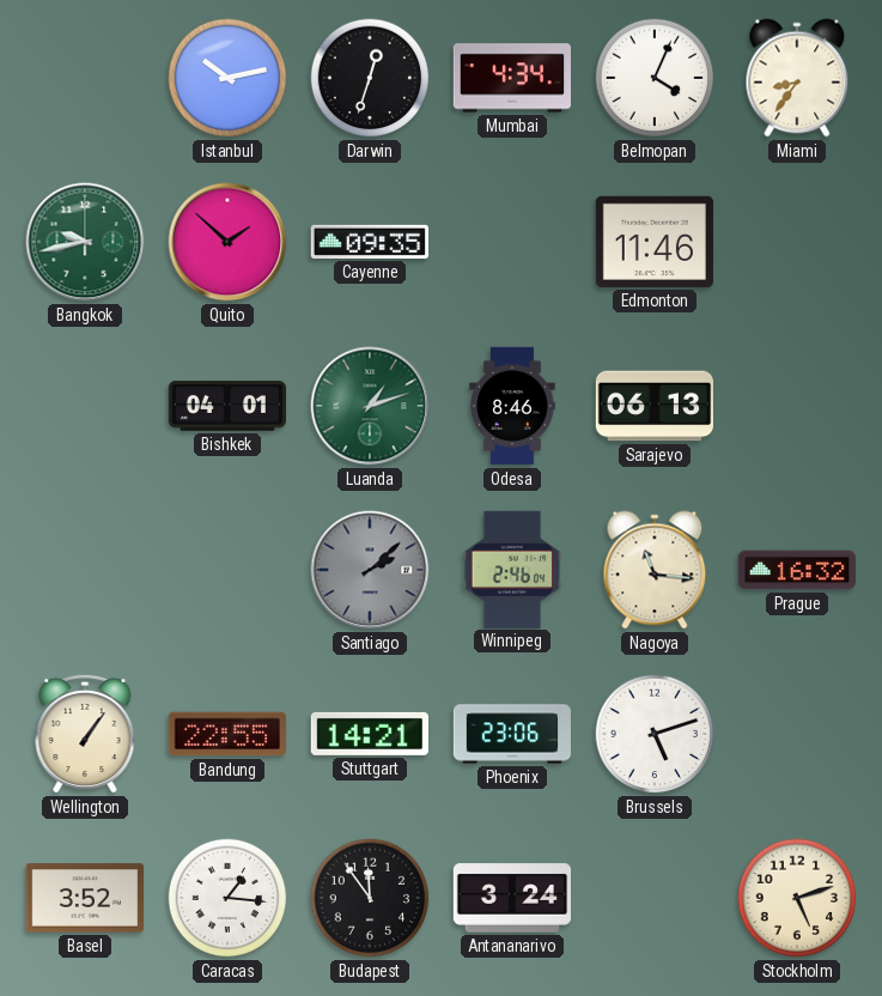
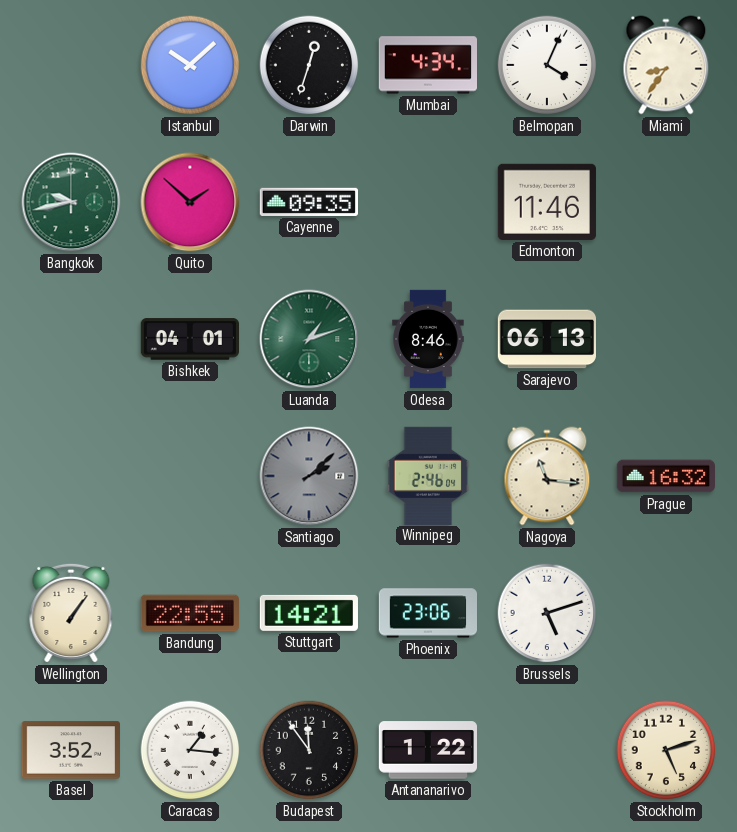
Istanbul: 10:13 -> 10:08 (190, 65)
Antananarivo: 3:24 -> 1:22 (427, 750)
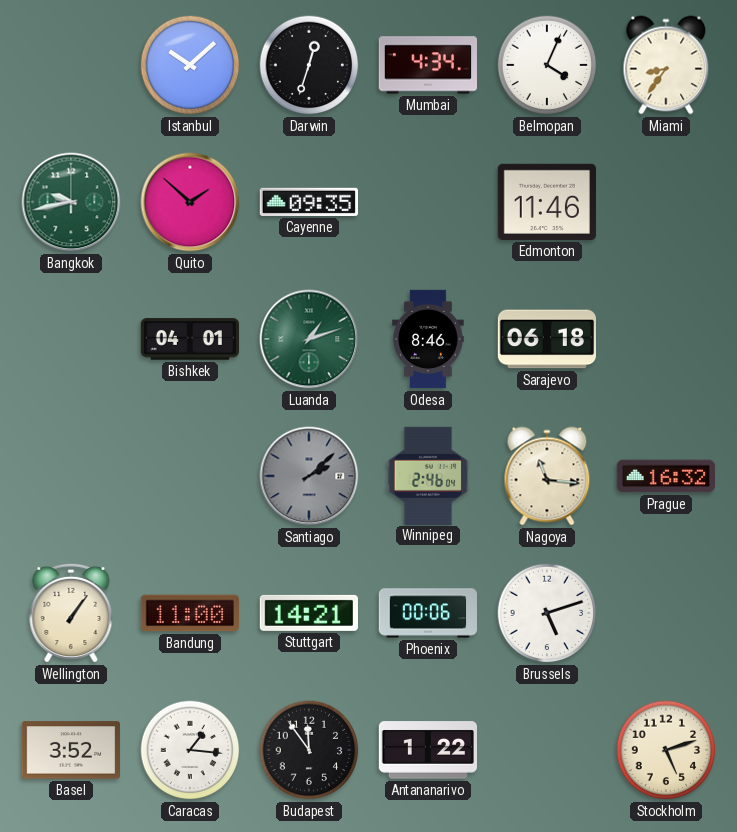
Sarajevo: 06:13 -> 06:18 (546, 339)
Bandung: 22:55 -> 11:00 (190, 613)
Phoenix: 23:06 -> 00:06 (428, 613)
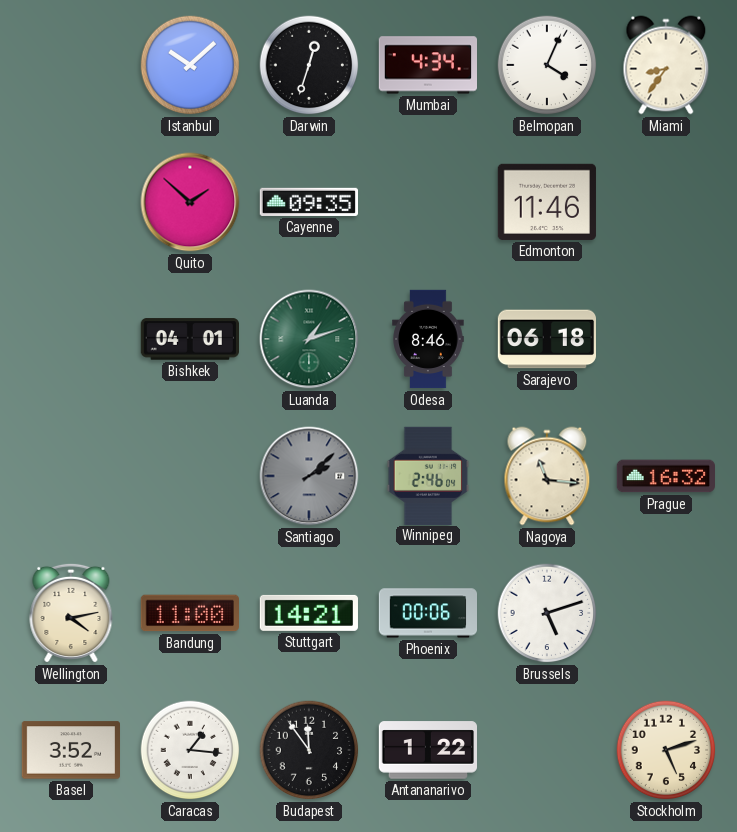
Bangkok: 9:43 -> none (71, 202)
Wellington: 1:06 -> 4:13 (71, 613)
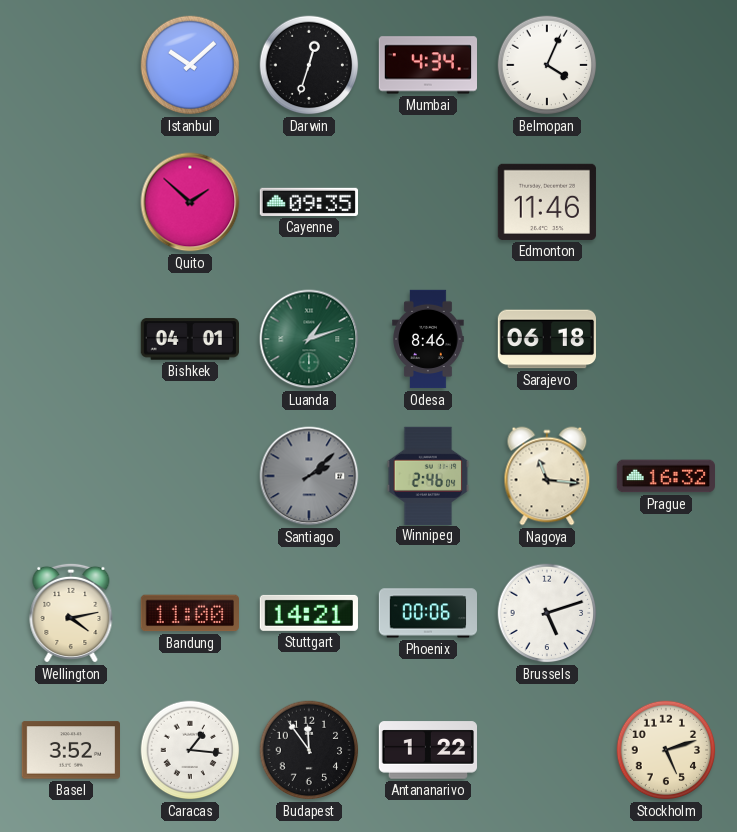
Miami: 8:36 -> none (666, 65)
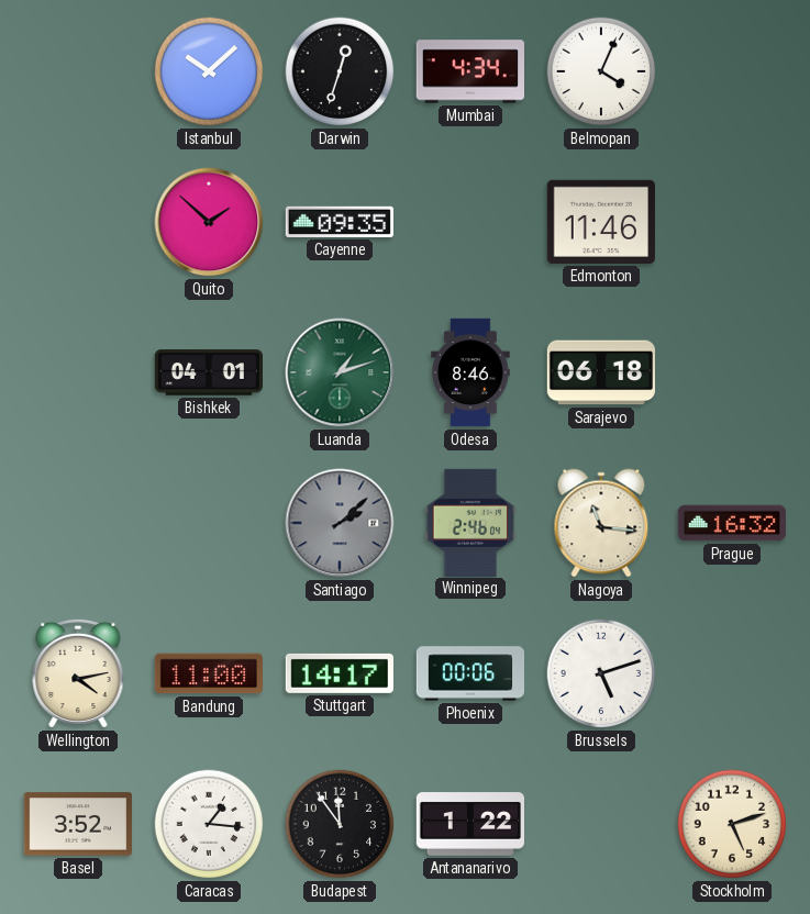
Stuttgart: 14:21 -> 14:17 (339, 673)
